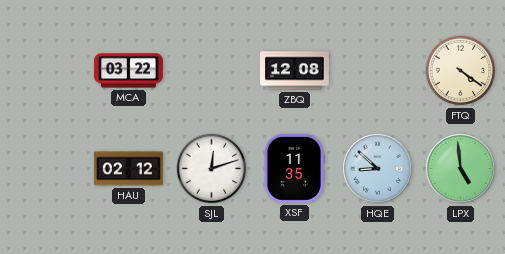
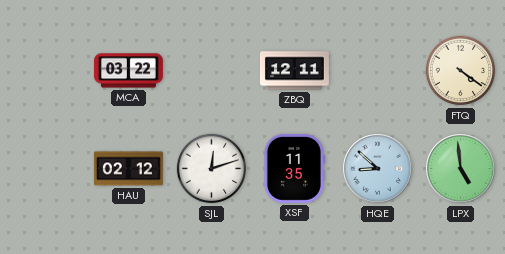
ZBQ: 12:08 -> 12:11 (294, 71)
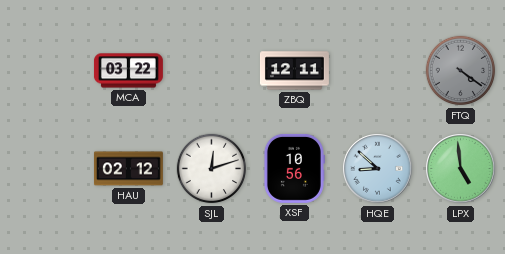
FTQ dial: cream -> grey (461, 71)
XSF: 11:35 -> 10:56 (294, 168)
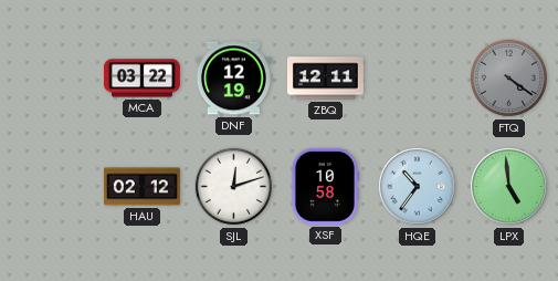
DNF: none -> 12:19 (233, 79)
XSF: 10:56 -> 10:58 (325, 186)
HQE: 8:52 -> 10:36 (418, 187)
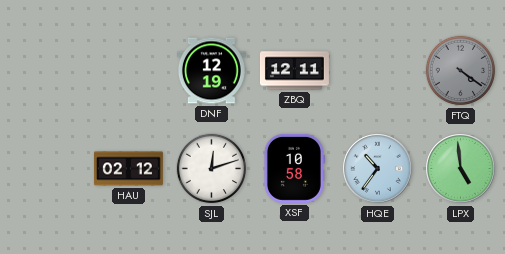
MCA: 03:22 -> none (141, 79)
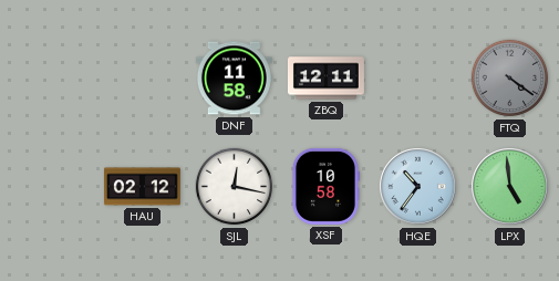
DNF: 12:19 -> 11:58 (234, 79)
SJL: 12:12 -> 12:17 (235, 187)
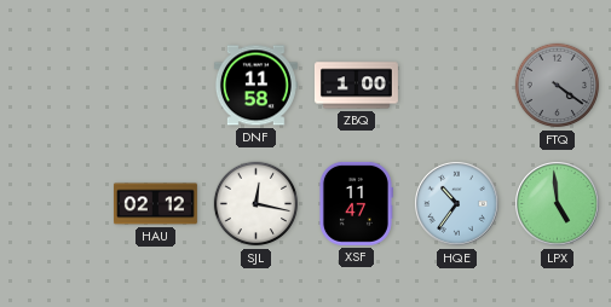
ZBQ: 12:11 -> 1:00 (356, 86)
XSF: 10:58 -> 11:47 (356, 203)
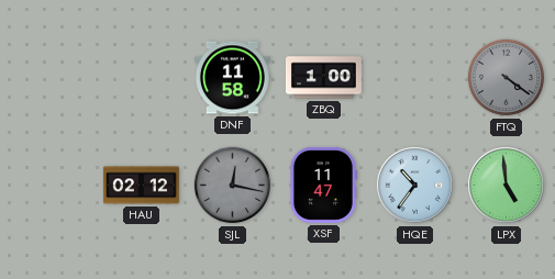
SJL dial: white -> grey (233, 186)
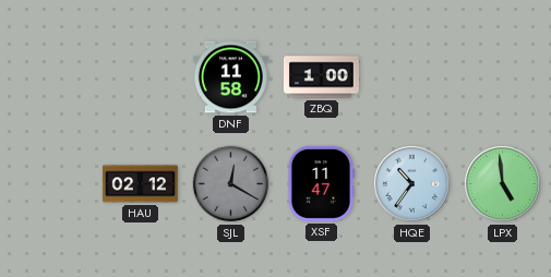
FTQ: 4:21 -> none (507, 78)
SJL: 12:17 -> 12:20 (231, 184)
